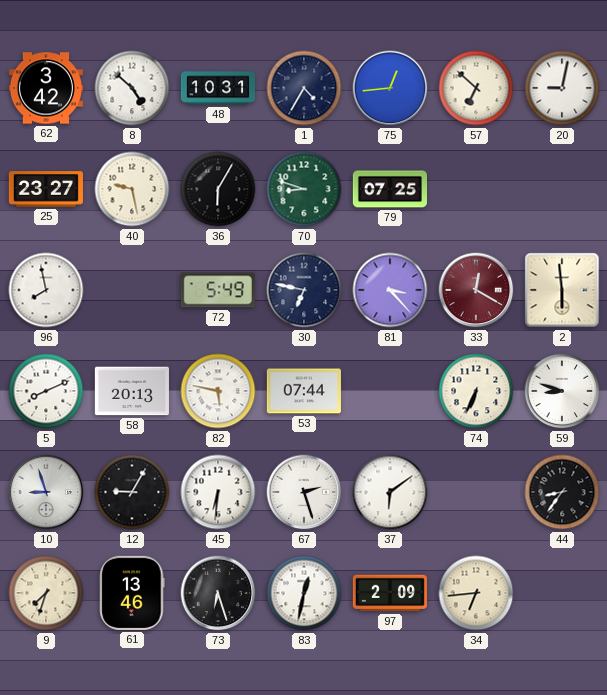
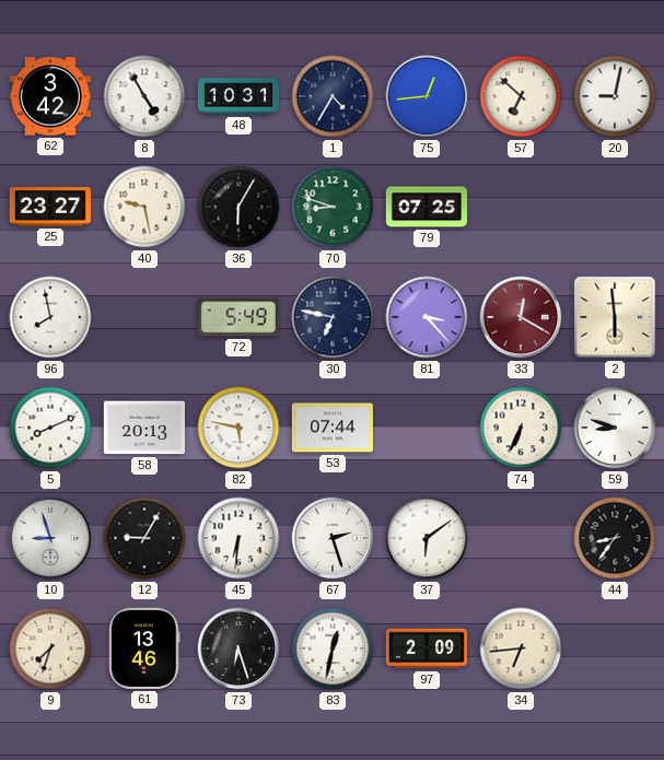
8: 4:52 -> 4:55 (144, 96)
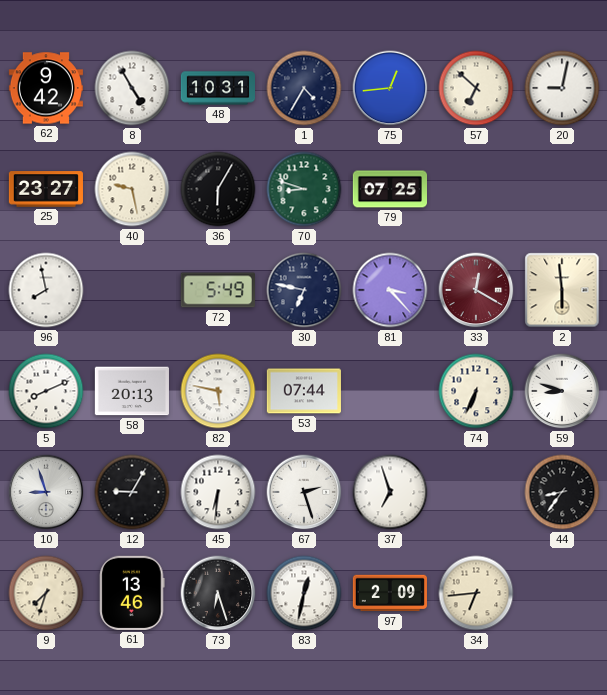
62: 3:42 -> 9:42 (46, 88)
37: 6:09 -> 6:57 (390, 492)
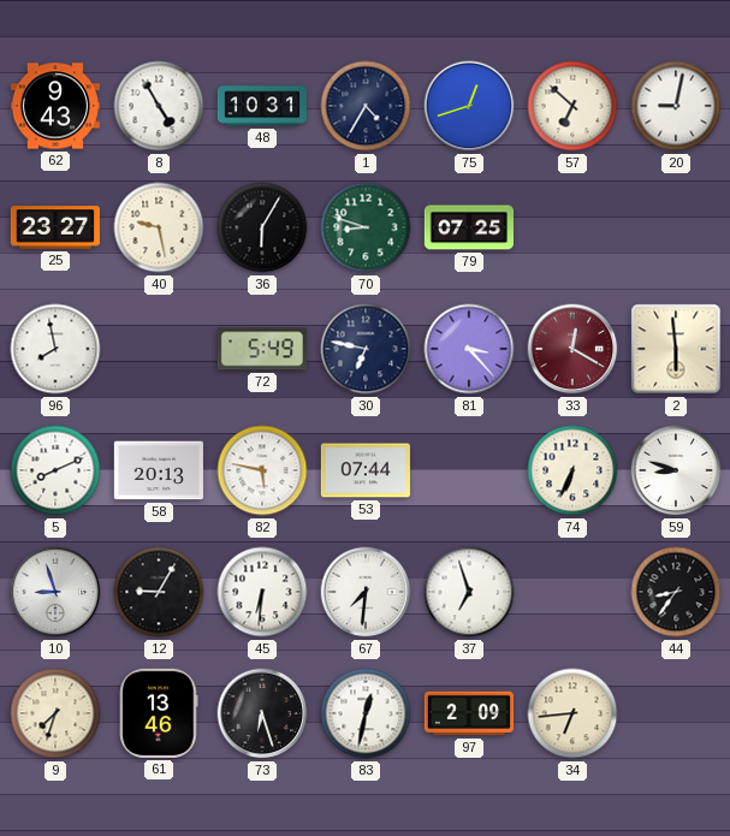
62: 9:42 -> 9:43 (55, 106)
75: 12:44 -> 12:42 (469, 106)
67: 2:27 -> 7:31 (366, 592)
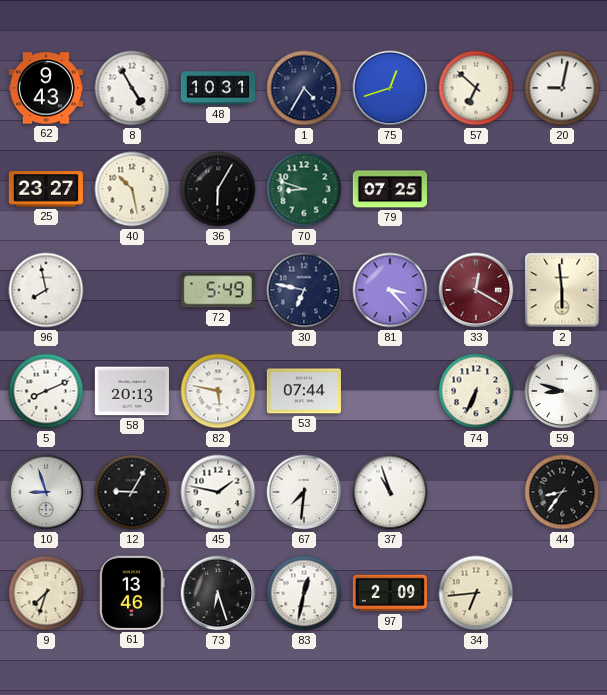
40: 9:28 -> 10:28 (132, 189)
45: 6:31 -> 1:47 (218, 492)
37: 6:57 -> 10:57 (390, 492)
